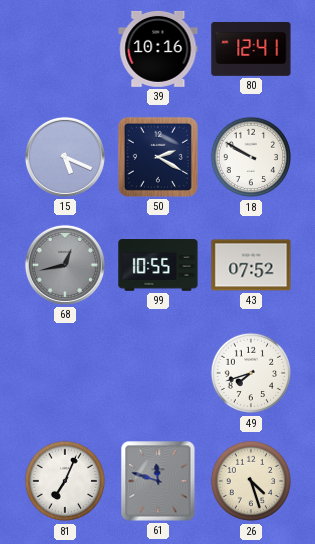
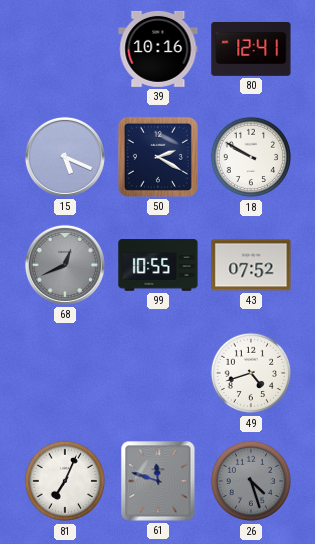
68: 12:43 -> 12:41 (65, 265)
49: 7:42 -> 4:42 (251, 373)
26 dial: cream -> grey (251, 481)
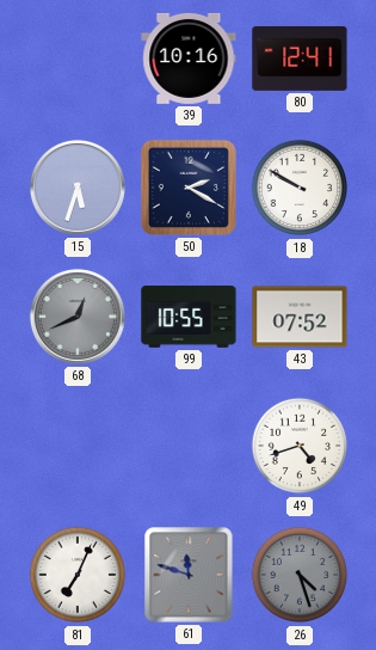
15: 5:19 -> 5:33 (78, 188)
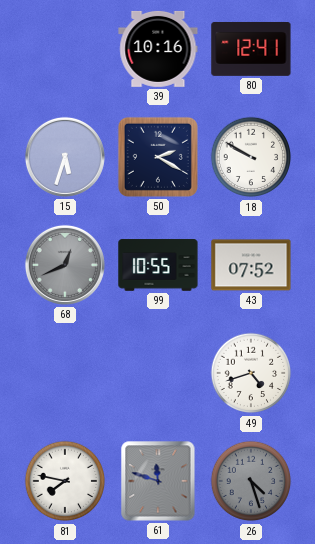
81: 7:04 -> 7:47 (65, 481)
